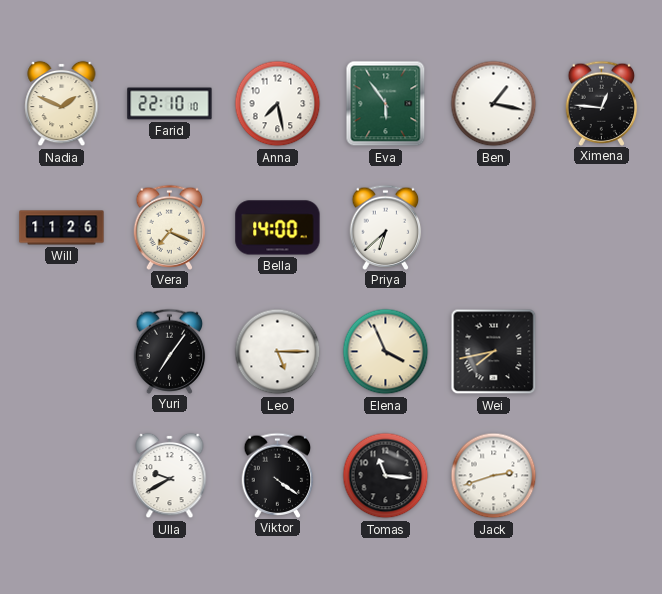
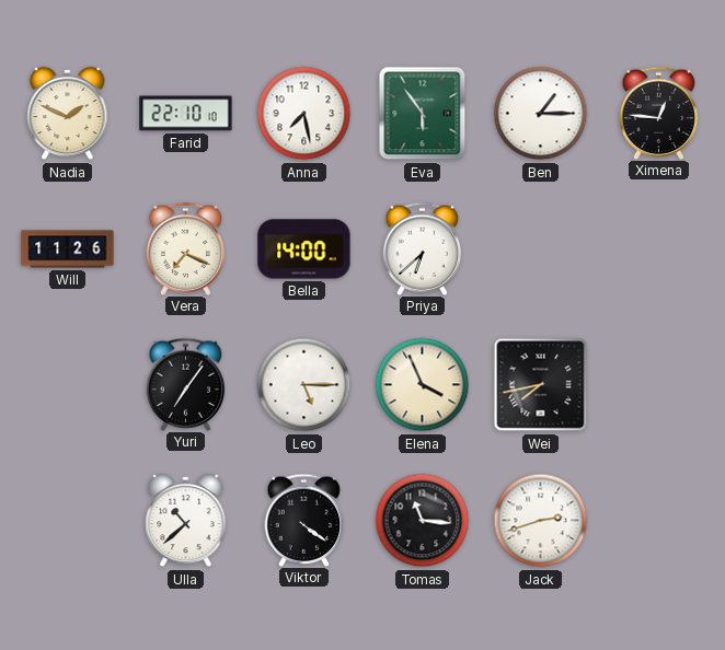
Ben: 1:17 -> 1:15 (541, 114)
Ulla: 9:40 -> 10:38 (186, 521)
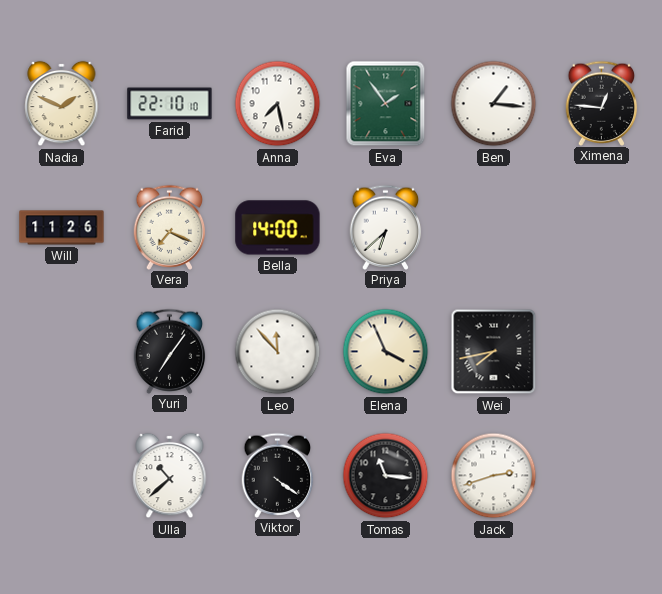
Eva: 5:54 -> 1:54 (386, 104)
Ben: 1:15 -> 1:16 (494, 104)
Leo: 5:15 -> 11:53 (278, 352)
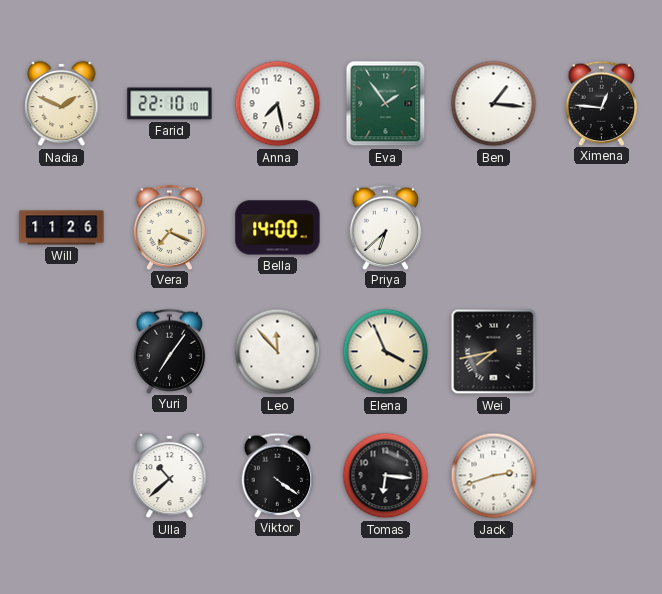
Tomas: 11:16 -> 6:16 (386, 476)
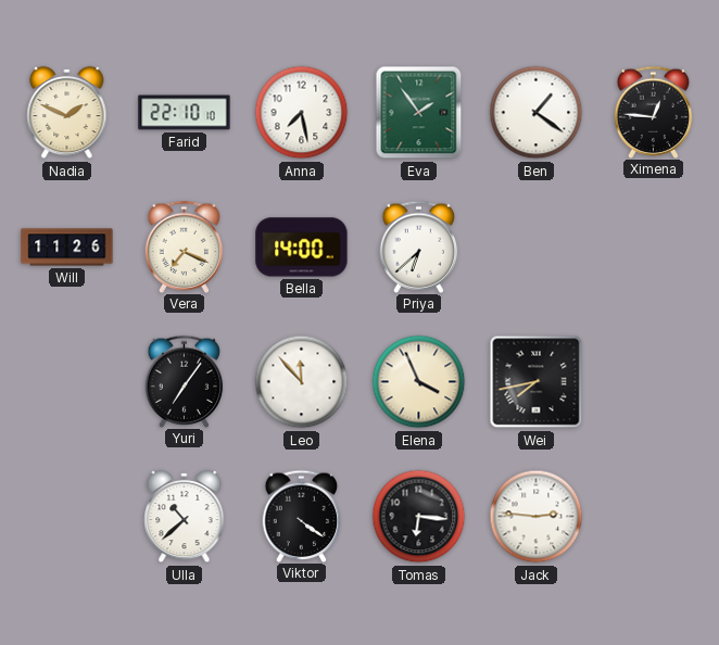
Ben: 1:16 -> 1:21 (537, 113)
Jack: 2:42 -> 2:46 (537, 517)
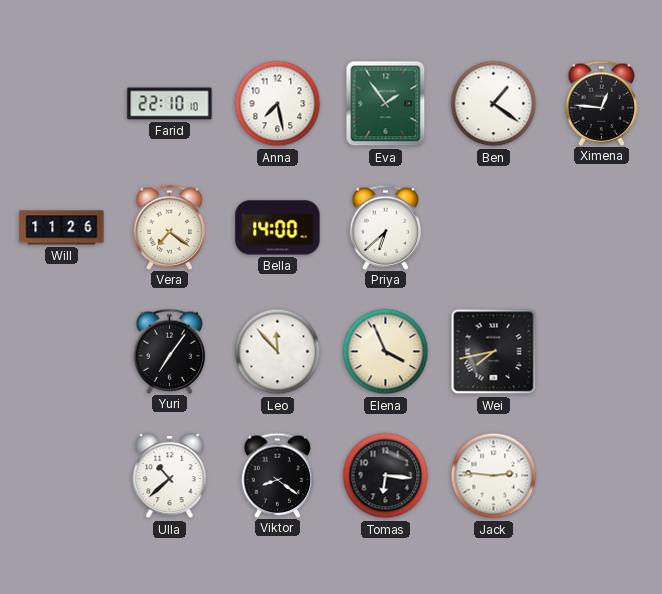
Nadia: 1:49 -> none (67, 113)
Vera: 7:19 -> 7:21 (170, 227)
Viktor: 4:21 -> 8:21 (278, 475)
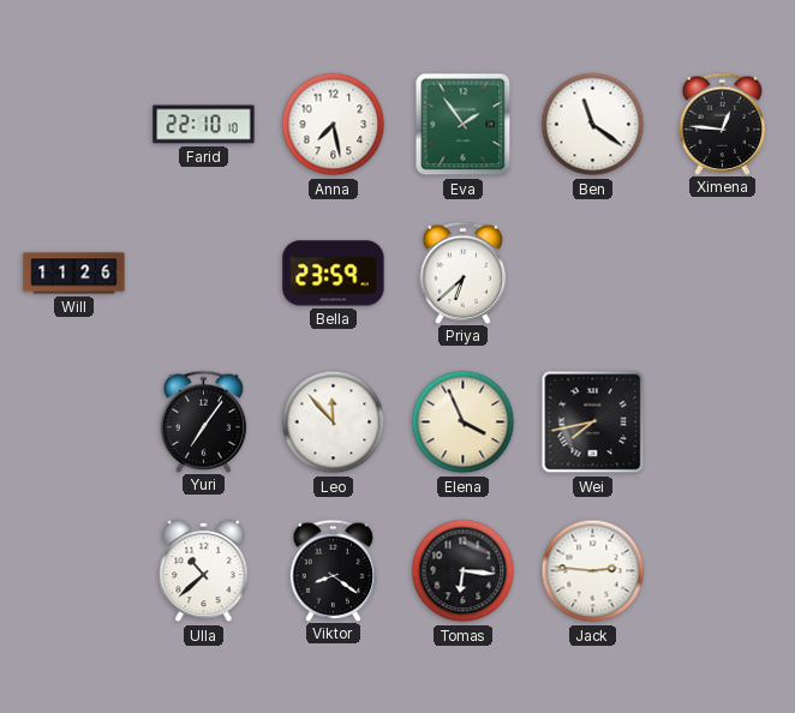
Ben: 1:21 -> 11:21 (593, 125)
Vera: 7:21 -> none (170, 227)
Bella: 14:00 -> 23:59 (334, 274)
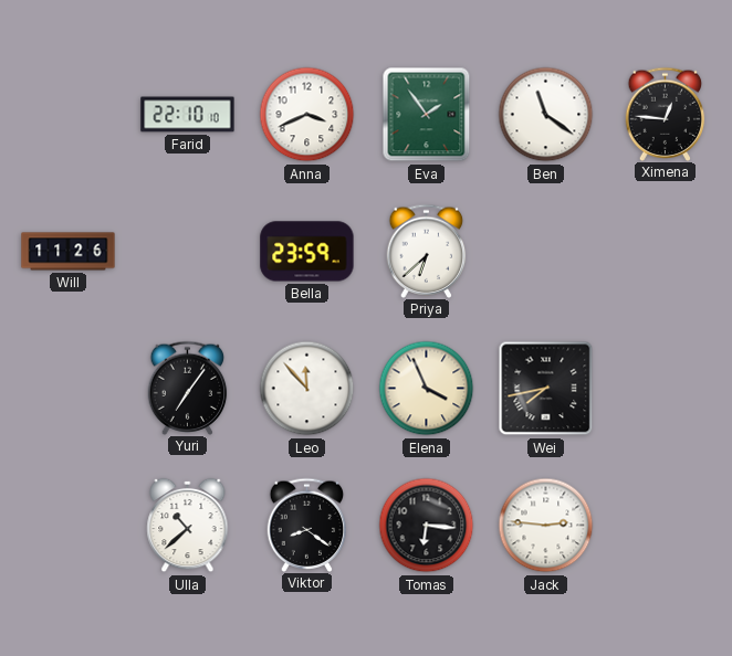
Anna: 7:28 -> 3:41 (307, 115)
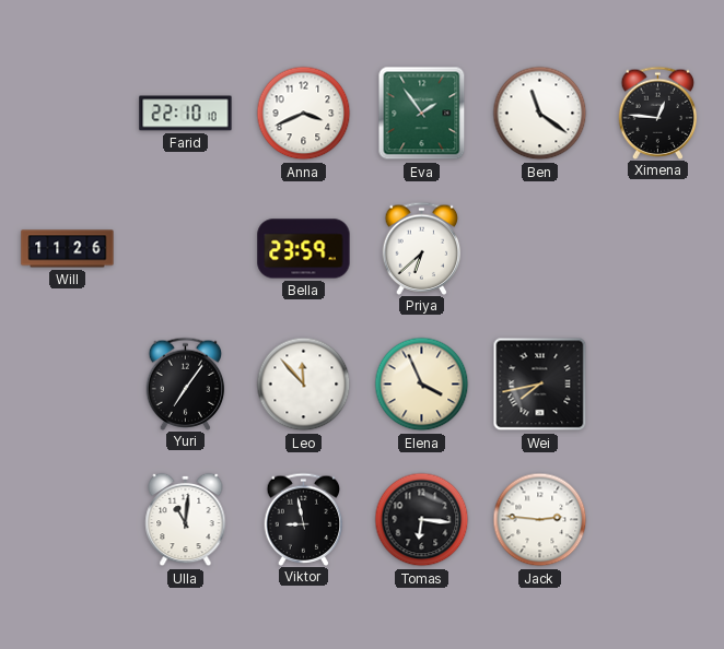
Ulla: 10:38 -> 11:01 (186, 520)
Viktor: 8:21 -> 8:58 (304, 519)
